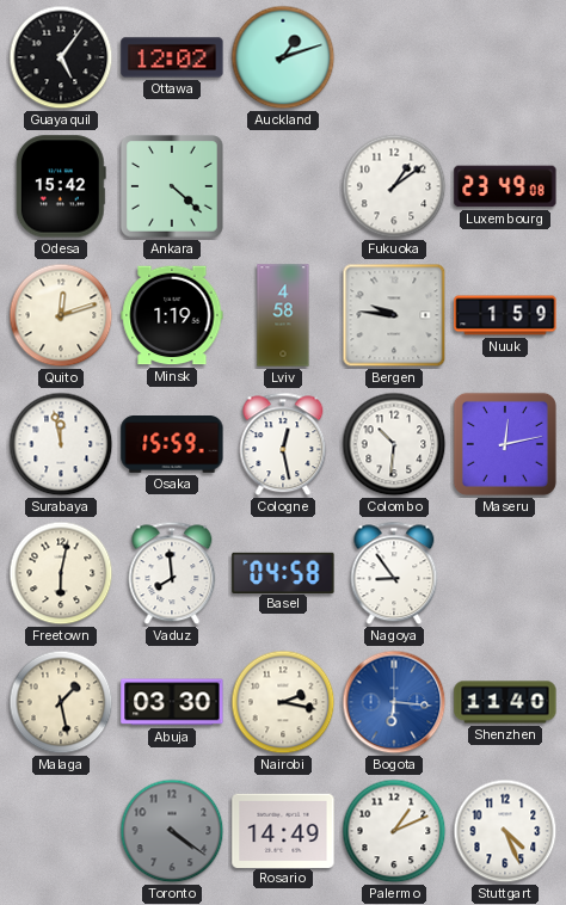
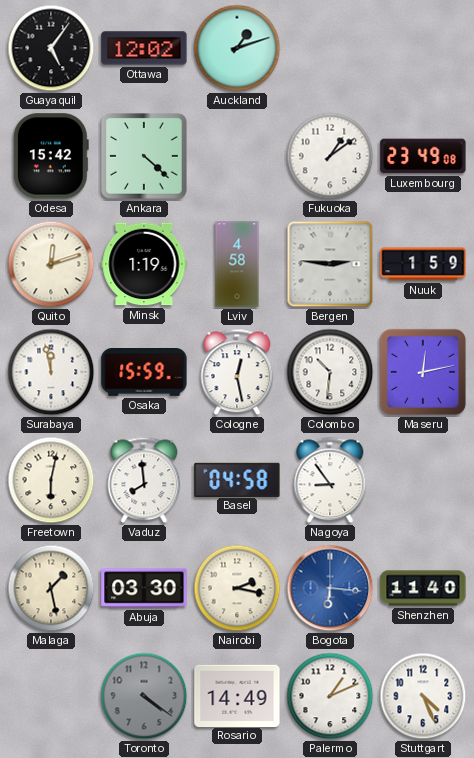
Bergen: 9:46 -> 2:46 (330, 264)
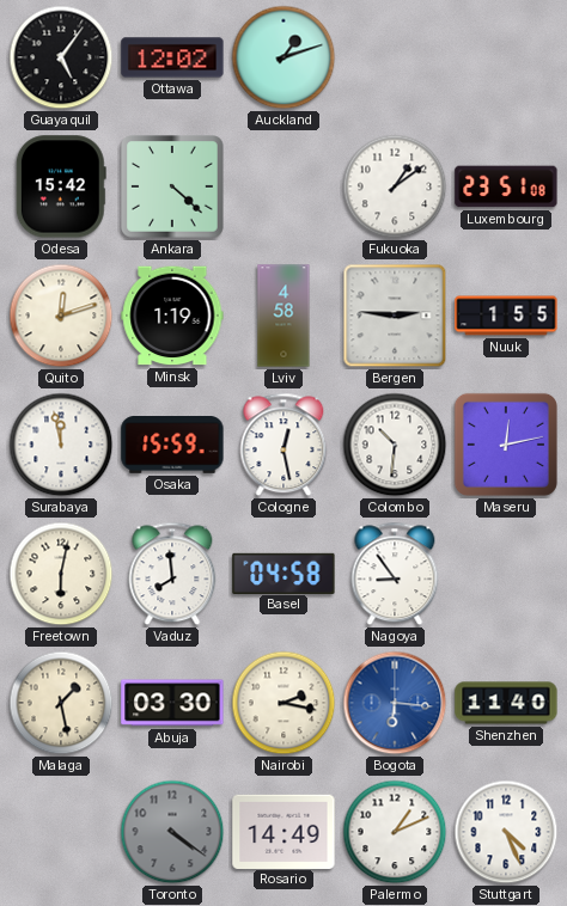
Luxembourg: 23:49 -> 23:51 (506, 186)
Nuuk: 1:59 -> 1:55 (506, 316)
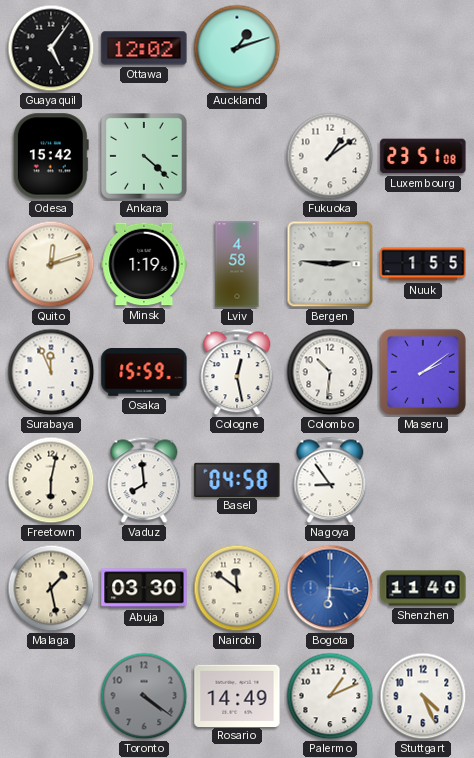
Surabaya: 11:58 -> 11:56 (51, 372)
Maseru: 12:13 -> 2:09 (423, 372)
Nairobi: 2:17 -> 11:51 (237, 588)
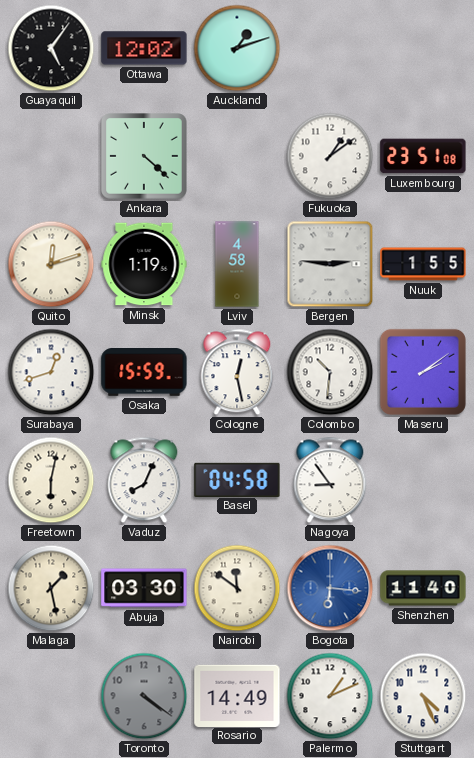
Odesa: 15:42 -> none (51, 156)
Surabaya: 11:56 -> 12:42 (51, 372)
Vaduz: 7:59 -> 8:04 (144, 480)
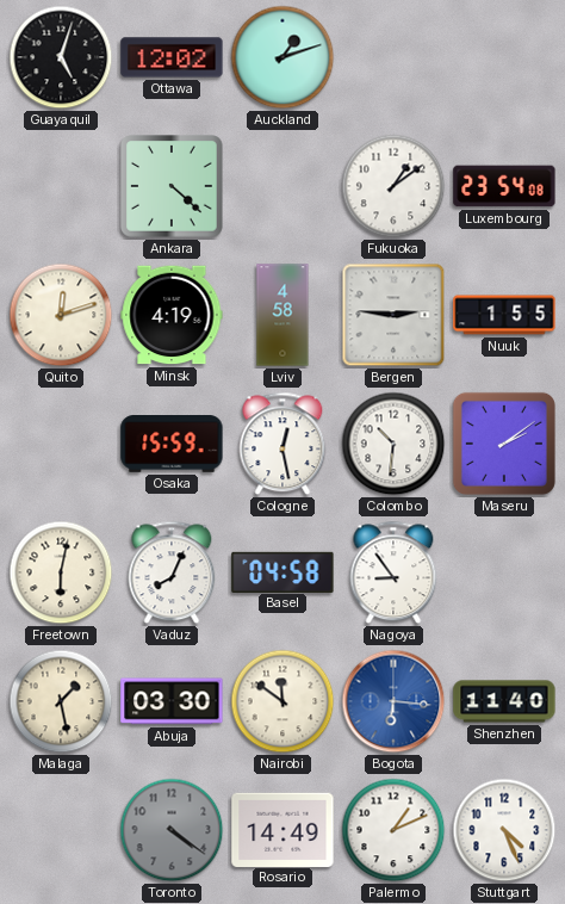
Guayaquil: 5:06 -> 5:03 (61, 57)
Luxembourg: 23:51 -> 23:54 (504, 186)
Minsk: 1:19 -> 4:19 (172, 315)
Surabaya: 12:42 -> none (51, 372)
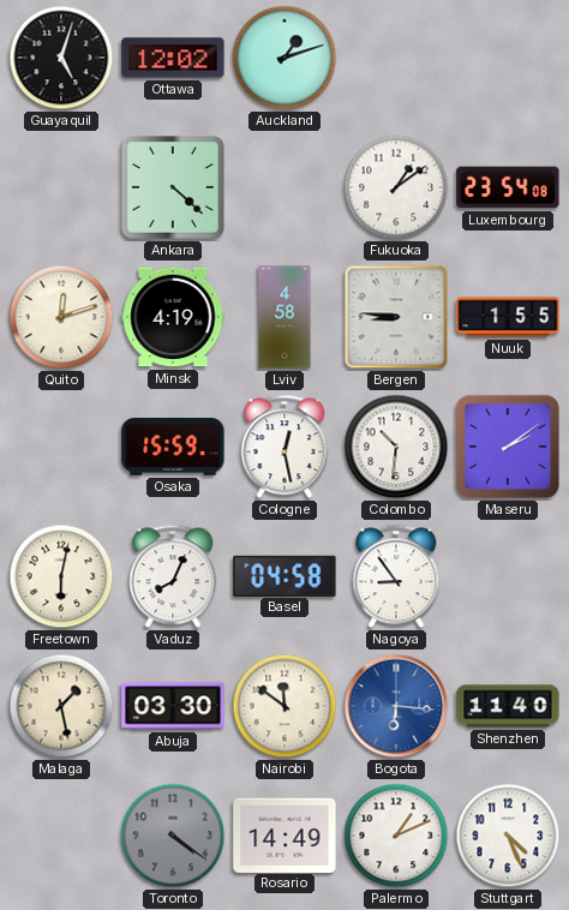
Bergen: 2:46 -> 8:46 (396, 317)
